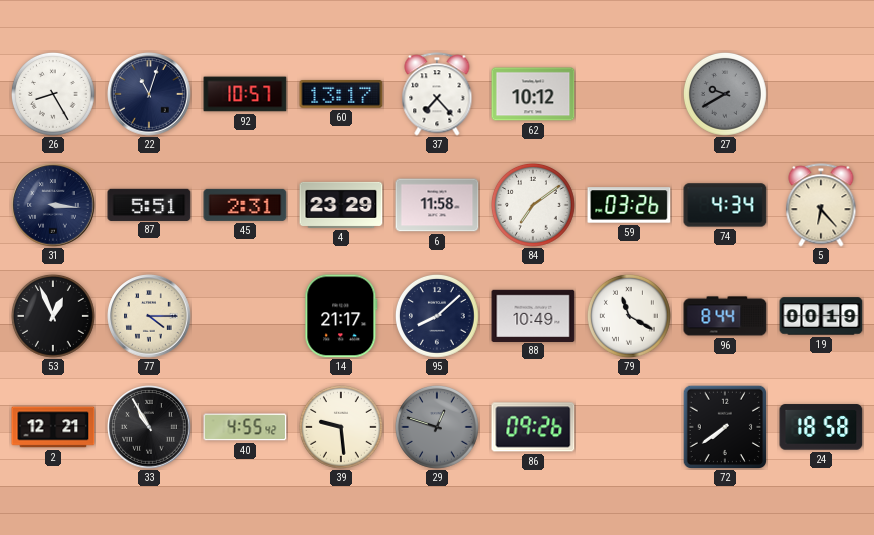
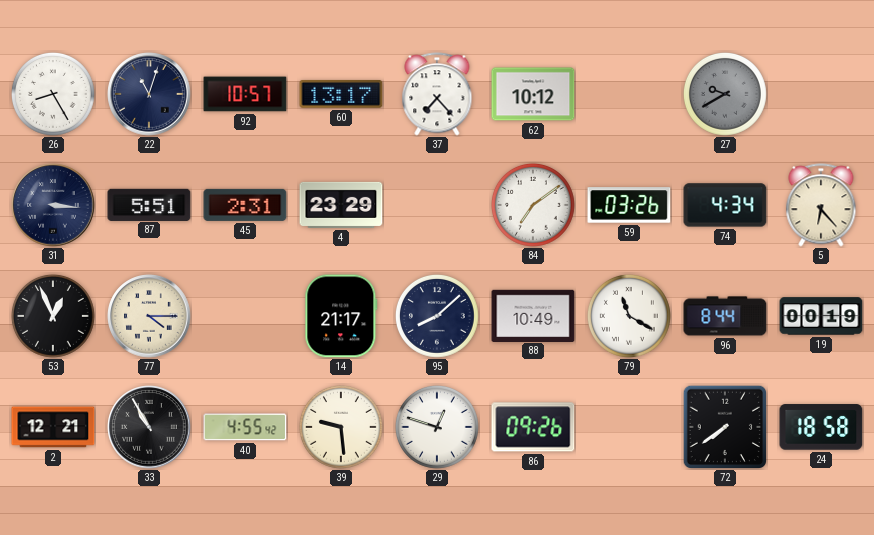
6: 11:58 -> none (437, 205)
29 dial: grey -> white (437, 427)
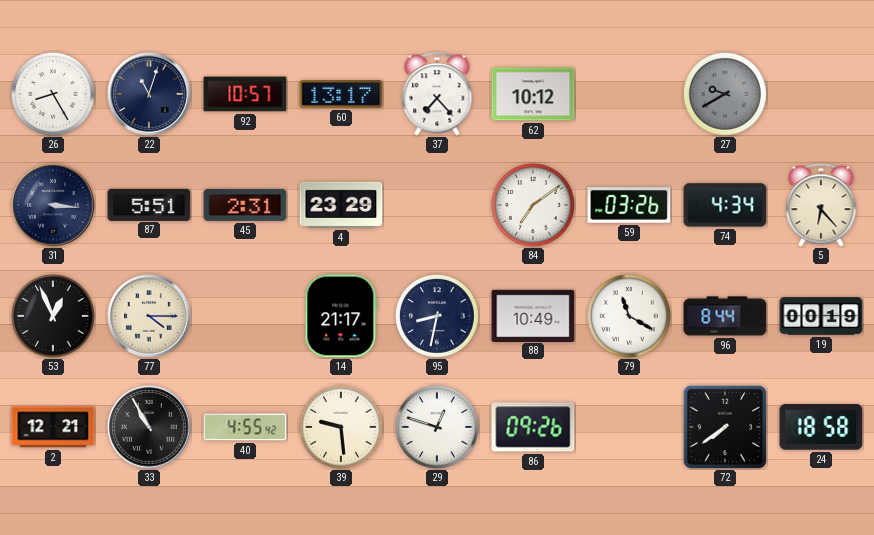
95: 8:08 -> 8:32 (437, 316)
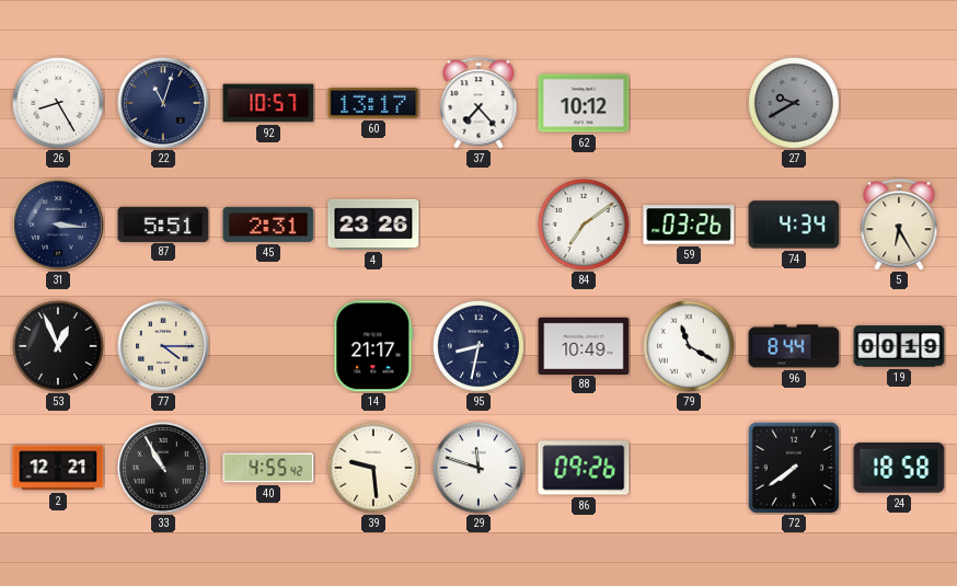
4: 23:29 -> 23:26 (373, 225)
5: 6:23 -> 6:25 (899, 225)
29: 12:48 -> 11:48 (479, 468)
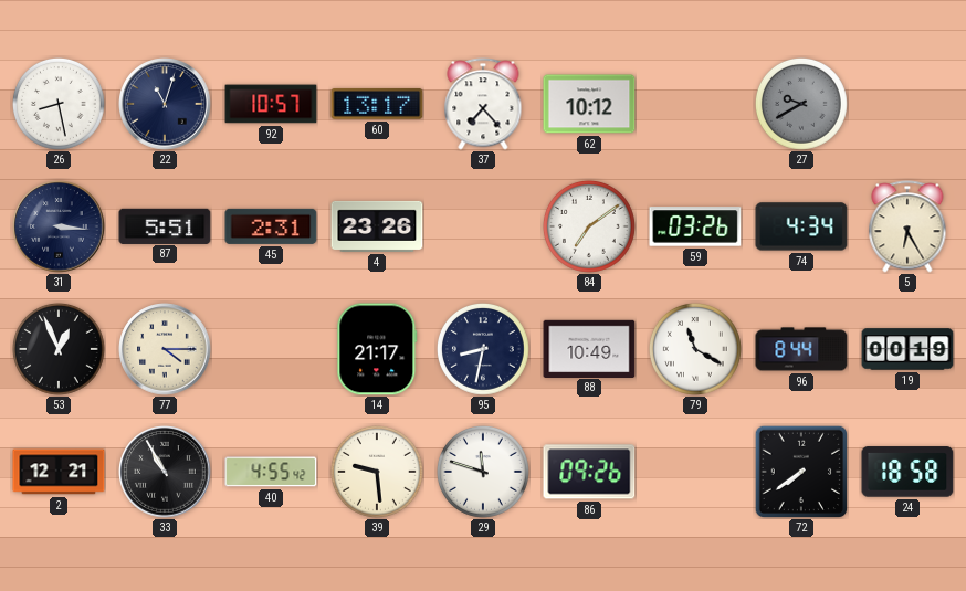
26: 8:25 -> 8:28 (59, 104)
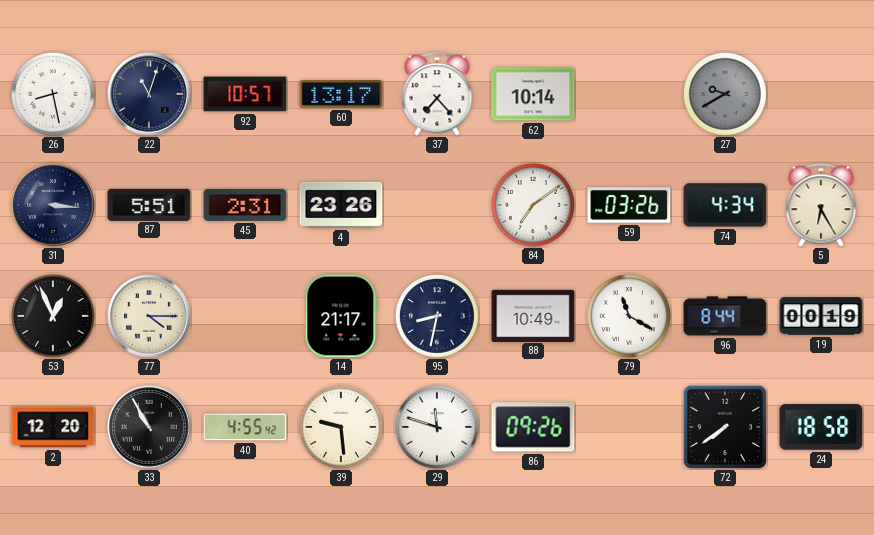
62: 10:12 -> 10:14 (533, 94)
2: 12:21 -> 12:20 (53, 427)
